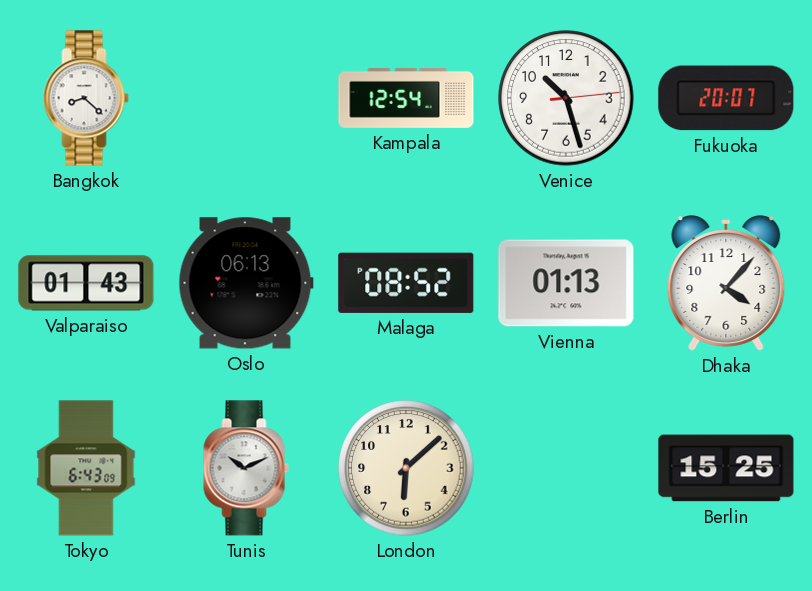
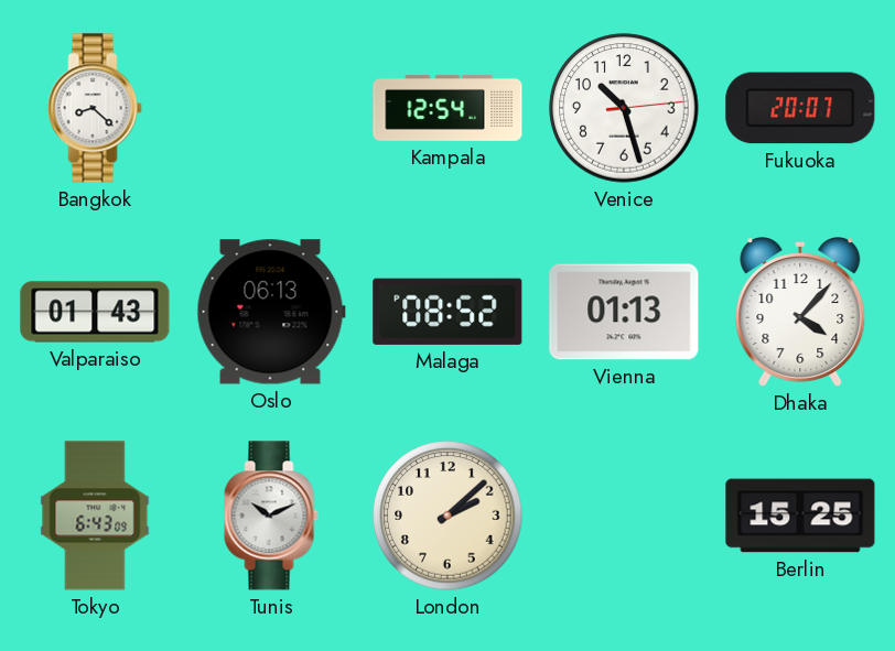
London: 6:08 -> 2:08 (447, 516)
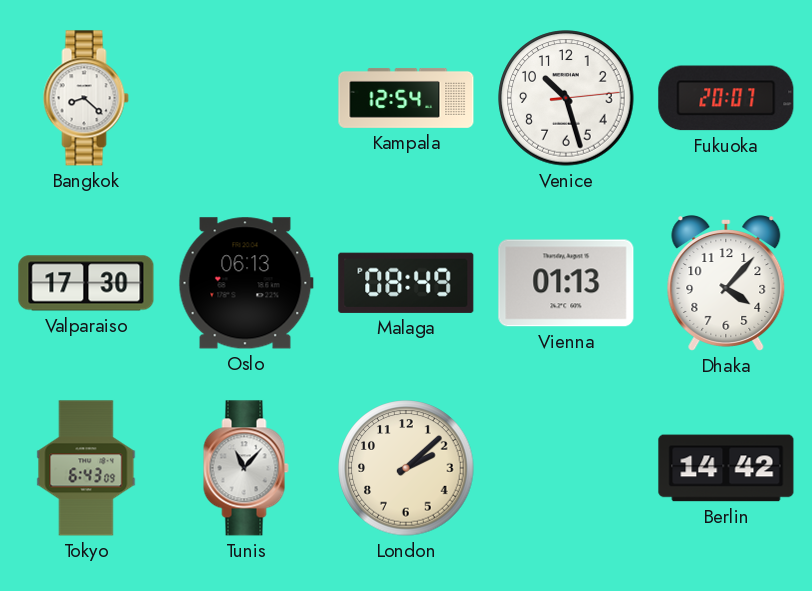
Valparaiso: 01:43 -> 17:30 (86, 283)
Malaga: 08:52 -> 08:49 (406, 283)
Tunis: 10:11 -> 11:07 (246, 468)
Berlin: 15:25 -> 14:42 (726, 468)
